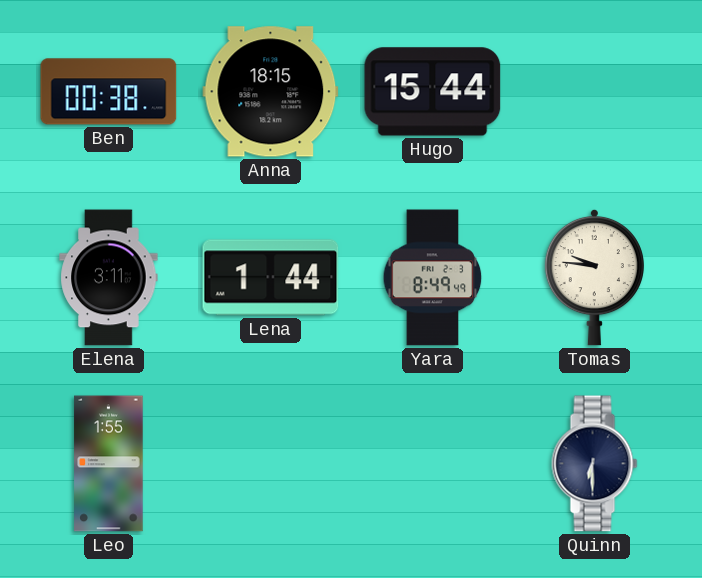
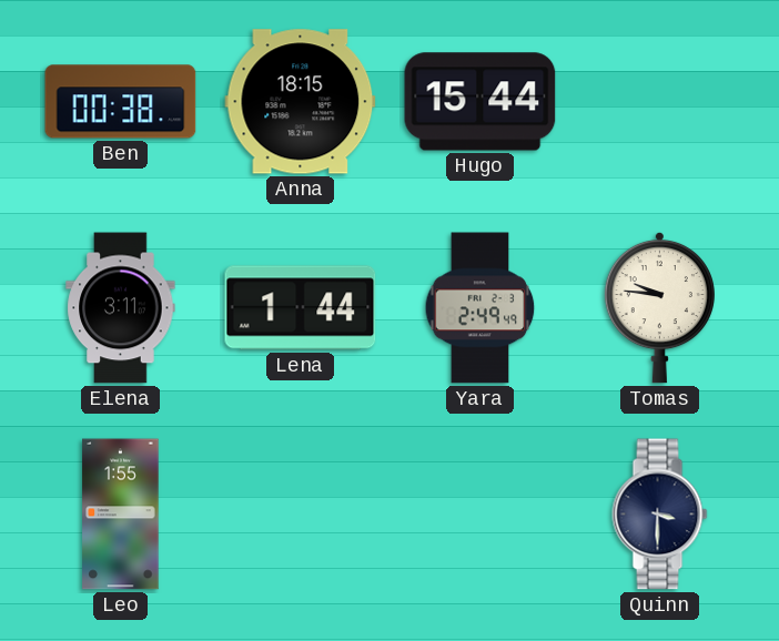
Yara: 8:49 -> 2:49 (480, 308)
Quinn: 6:30 -> 3:30 (660, 515)
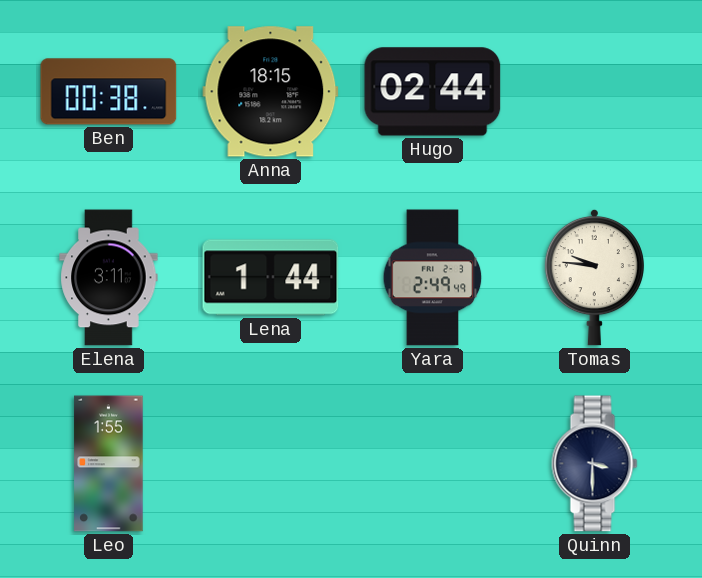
Hugo: 15:44 -> 02:44 (433, 92)
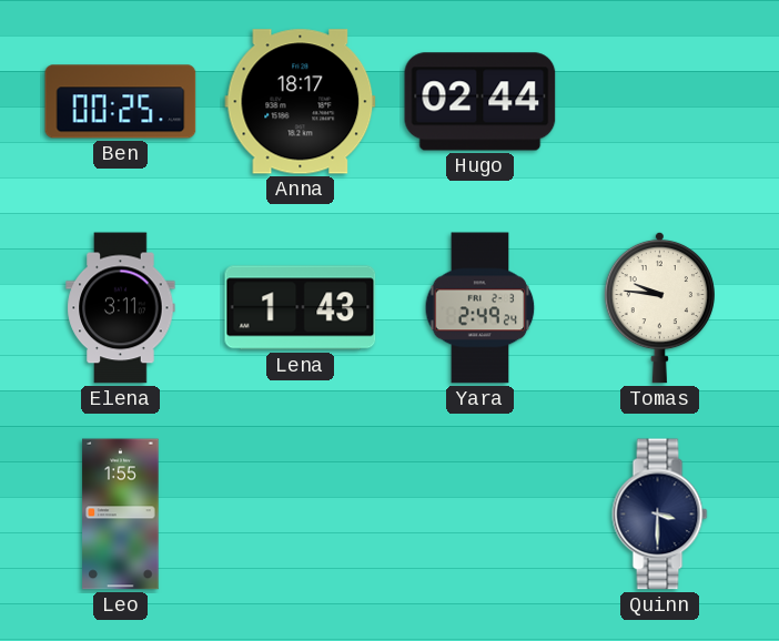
Ben: 00:38 -> 00:25 (121, 102)
Anna: 18:15 -> 18:17 (301, 102)
Lena: 1:44 -> 1:43 (301, 308)
Yara: 2:49:49 -> 2:49:24 (480, 308)
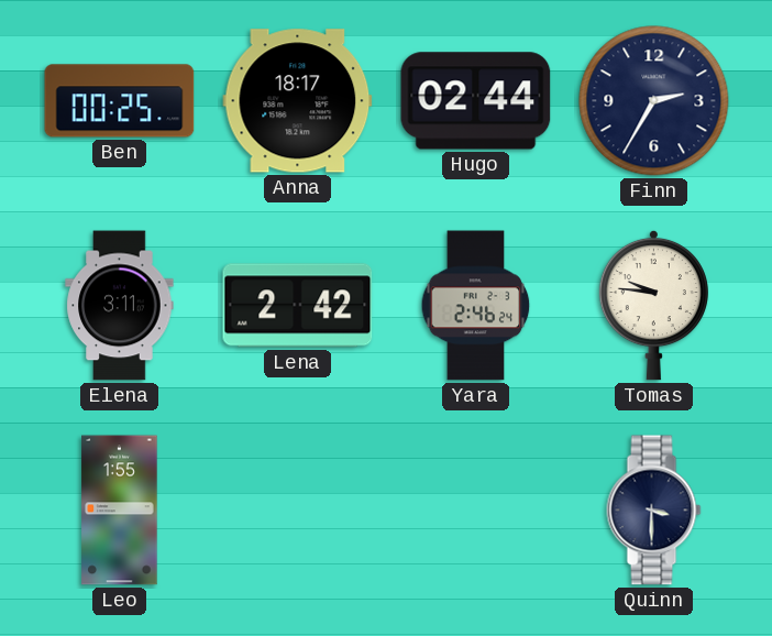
Finn: none -> 2:35 (654, 101)
Lena: 1:43 -> 2:42 (298, 306)
Yara: 2:49 -> 2:46 (476, 306)
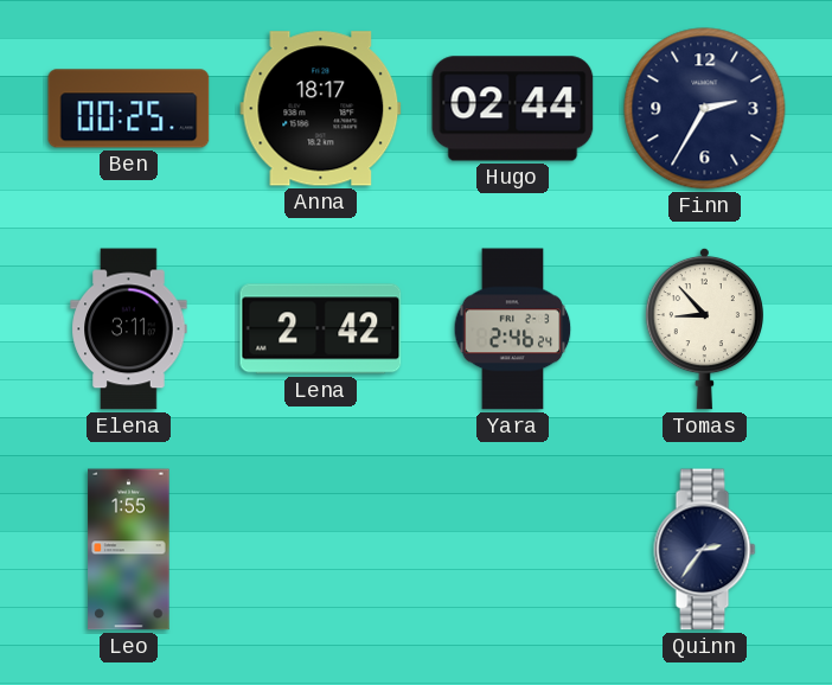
Tomas: 9:46 -> 8:53 (704, 328)
Quinn: 3:30 -> 2:36 (705, 550)
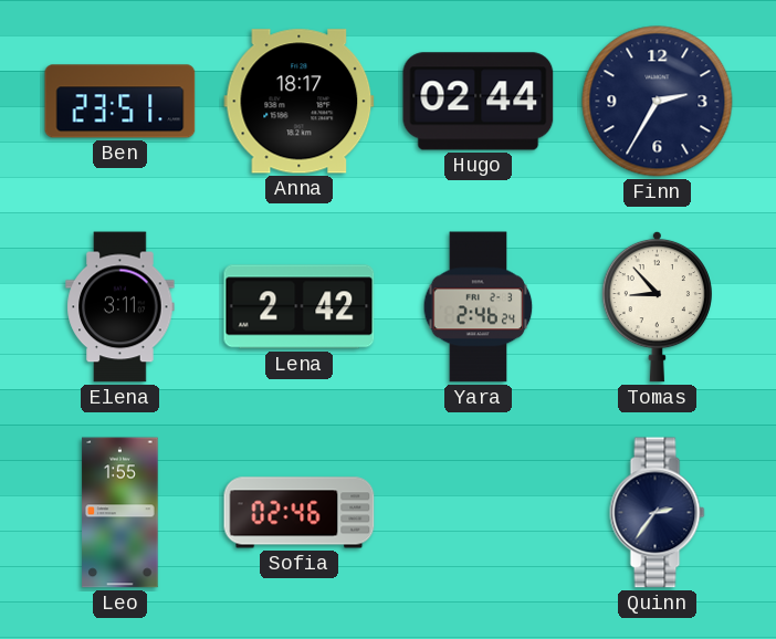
Ben: 00:25 -> 23:51 (120, 102)
Sofia: none -> 02:46 (300, 513)
